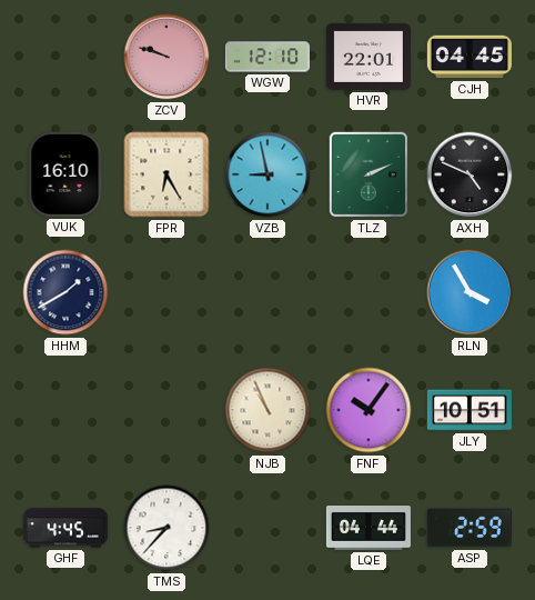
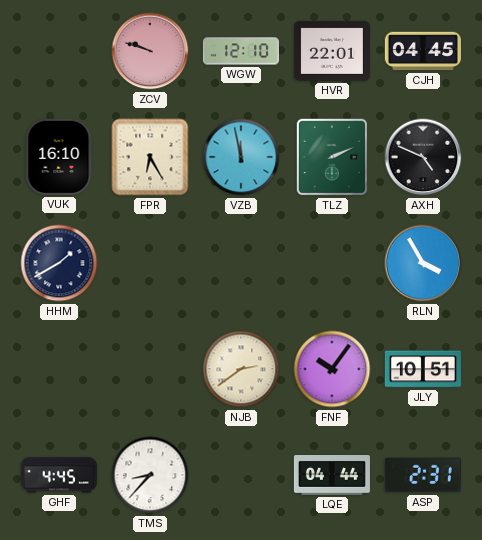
VZB: 8:58 -> 11:58 (241, 157)
NJB: 10:56 -> 2:39 (241, 369)
ASP: 2:59 -> 2:31 (423, 475)
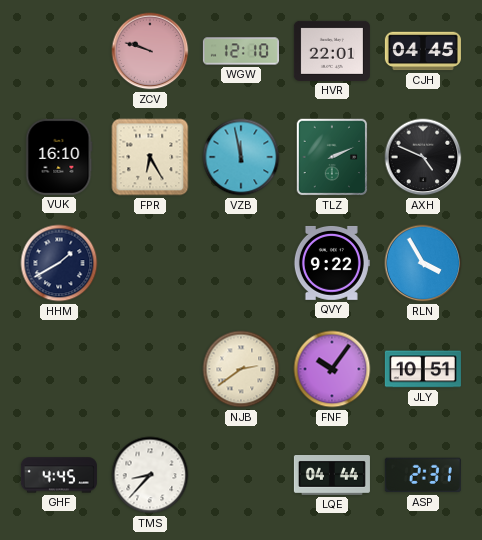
QVY: none -> 9:22 (331, 263)
